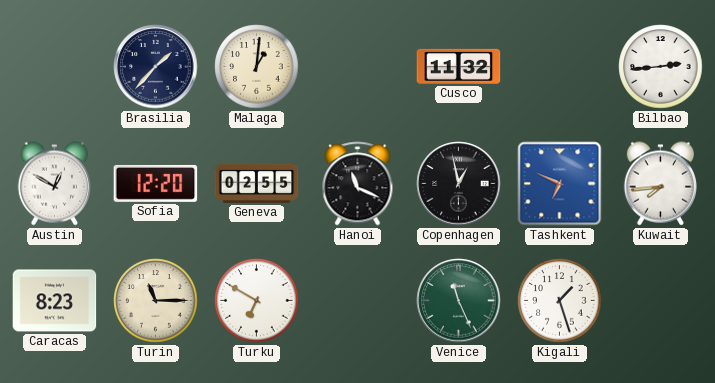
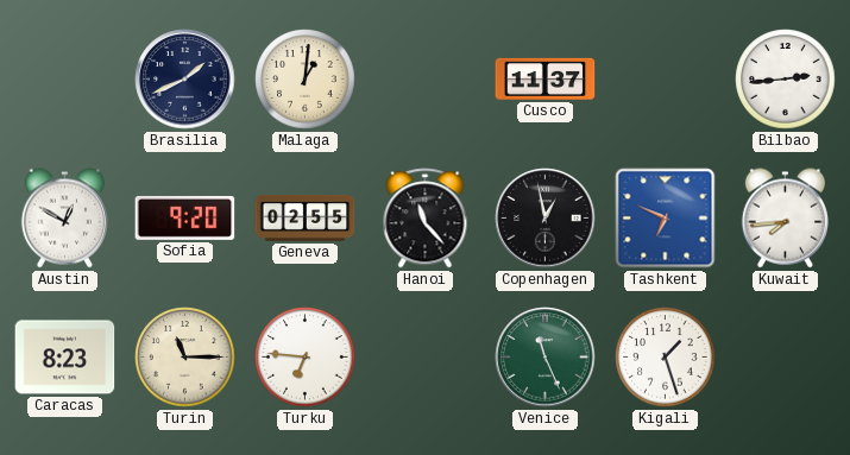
Brasilia: 1:37 -> 1:41 (185, 80)
Cusco: 11:32 -> 11:37 (546, 78)
Sofia: 12:20 -> 9:20 (185, 217)
Hanoi: 11:19 -> 11:23 (426, 219)
Turku: 6:50 -> 6:46 (306, 358)
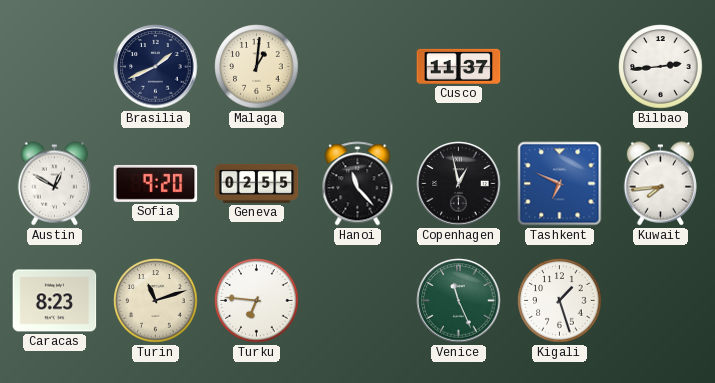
Turin: 11:15 -> 11:12 (156, 301)
